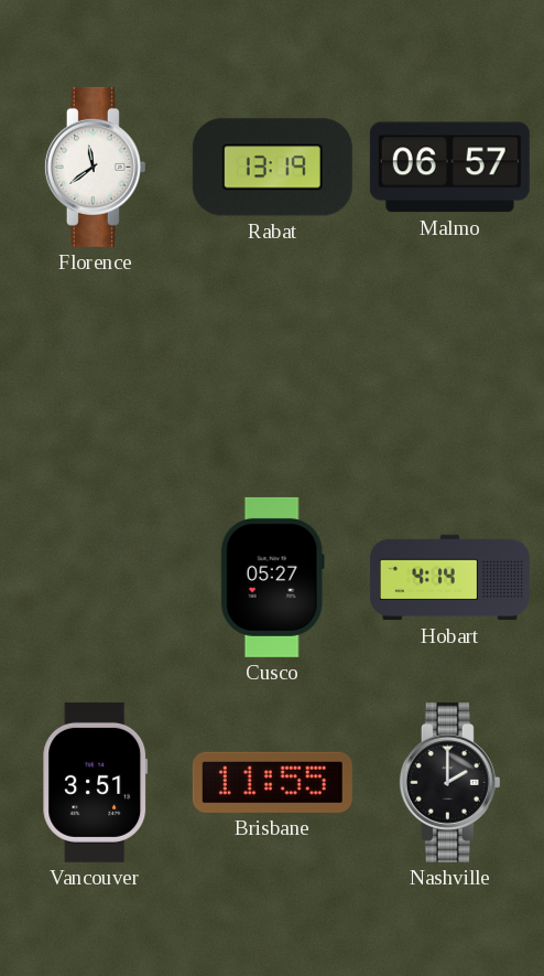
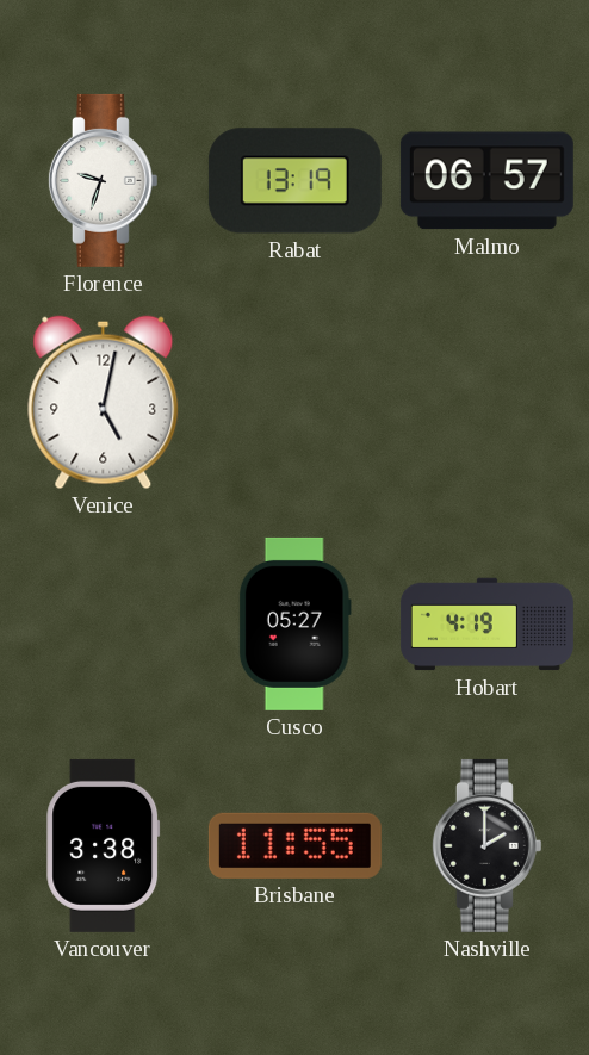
Florence: 11:39 -> 9:33 (103, 180)
Venice: none -> 5:02 (104, 403)
Hobart: 4:14 -> 4:19 (486, 625)
Vancouver: 3:51 -> 3:38 (104, 845)
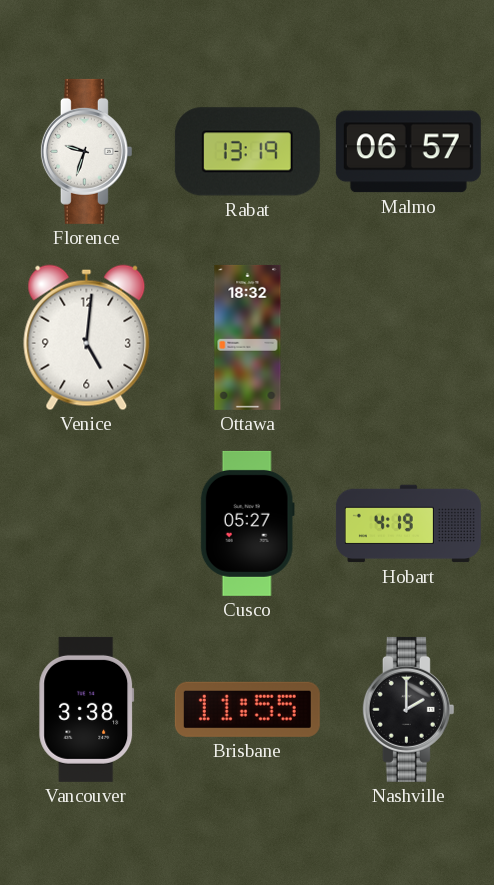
Venice: 5:02 -> 5:01 (87, 338)
Ottawa: none -> 18:32 (248, 337)
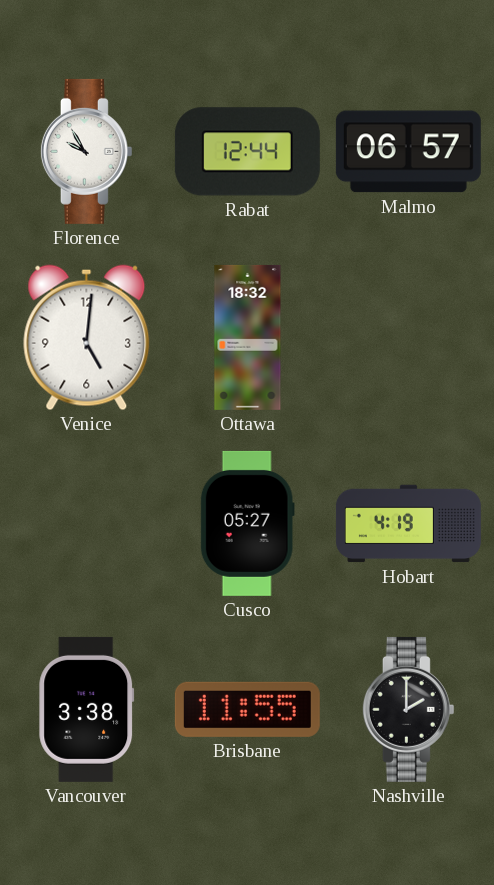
Florence: 9:33 -> 9:55 (86, 151)
Rabat: 13:19 -> 12:44 (247, 152)
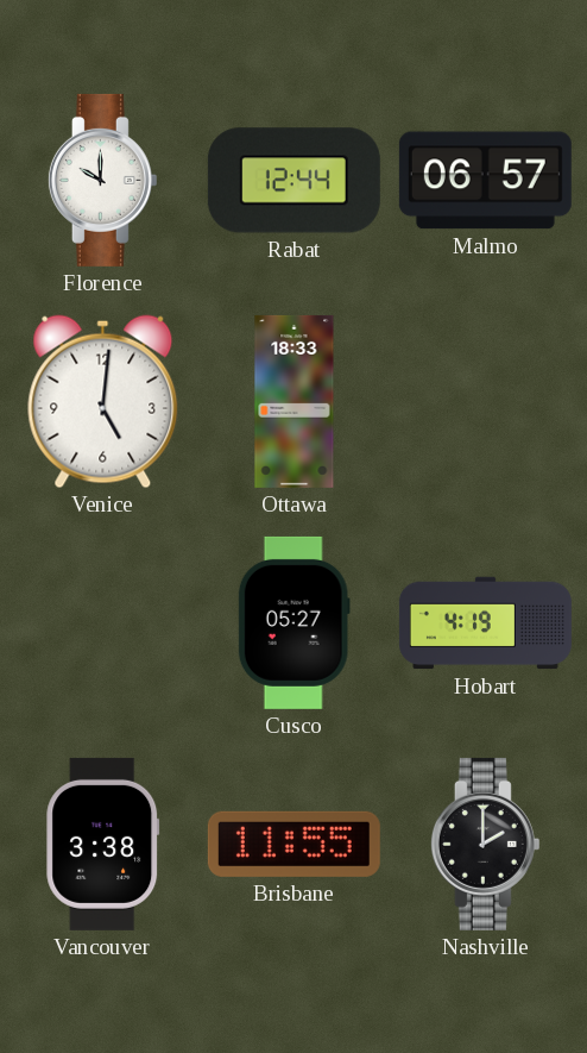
Florence: 9:55 -> 10:00 (102, 180)
Ottawa: 18:32 -> 18:33 (295, 401)
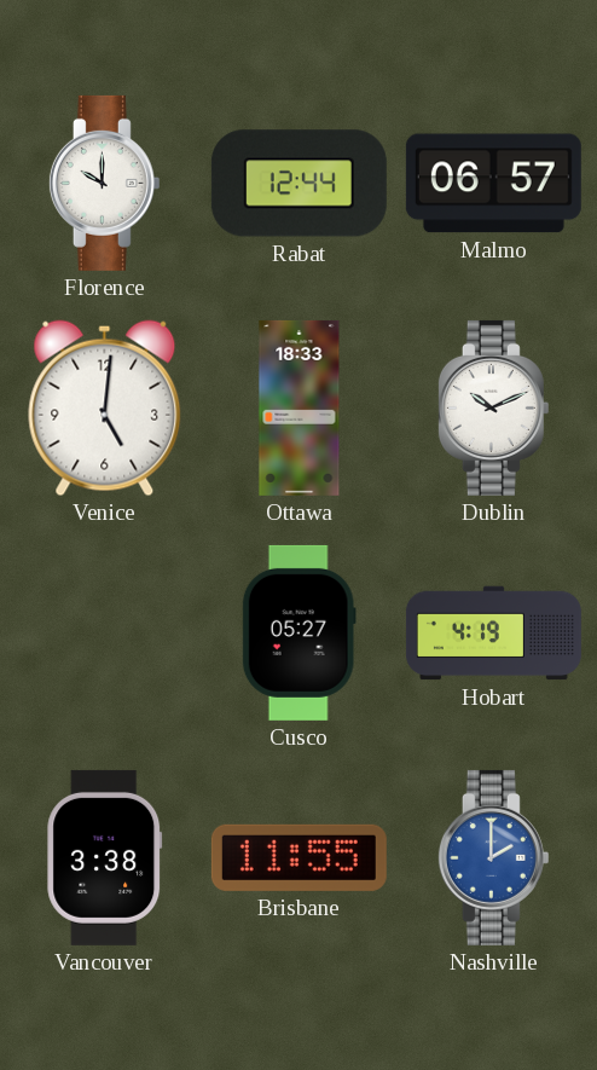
Dublin: none -> 10:11 (493, 407)
Nashville dial: black -> blue (493, 857)
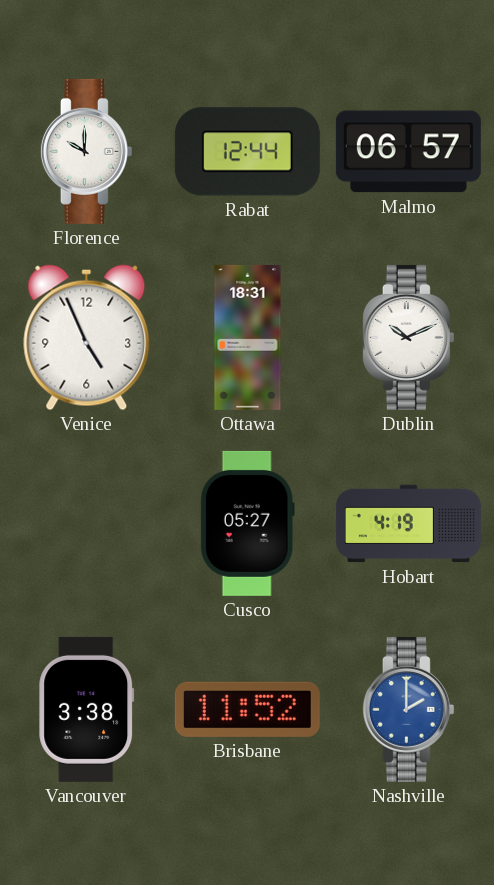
Venice: 5:01 -> 4:56 (87, 338)
Ottawa: 18:33 -> 18:31 (248, 337)
Brisbane: 11:55 -> 11:52 (247, 709)
